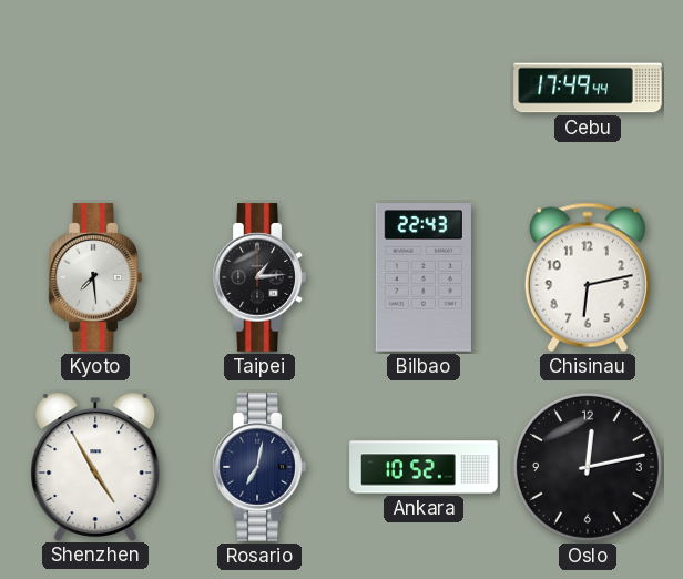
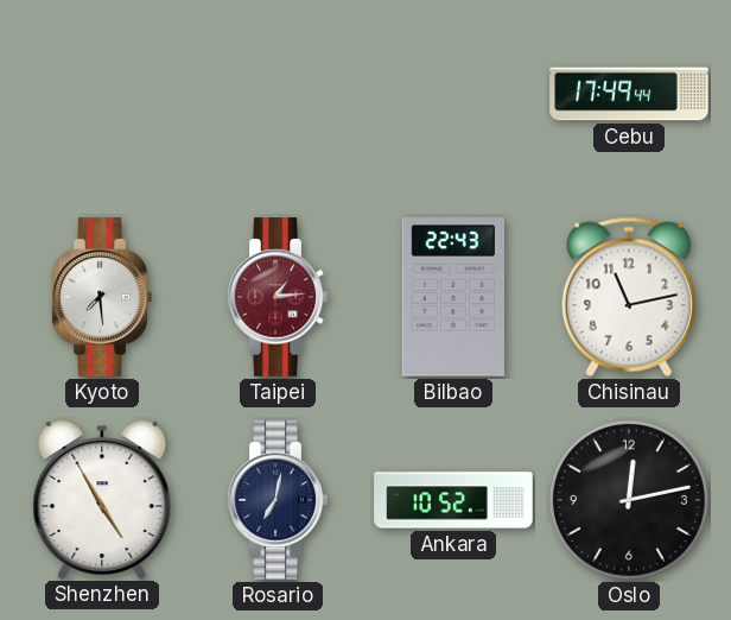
Taipei dial: black -> burgundy (278, 297)
Chisinau: 6:13 -> 11:13 (629, 297)
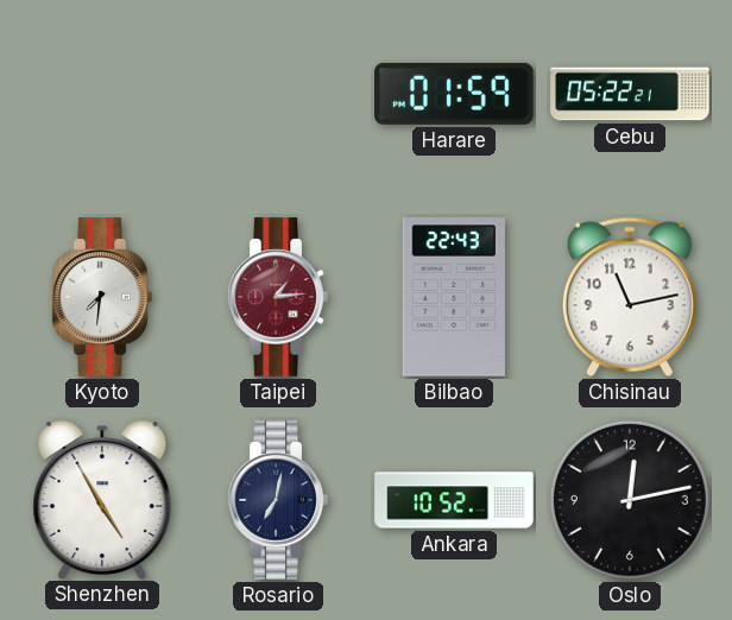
Harare: none -> 01:59 (454, 94)
Cebu: 17:49 -> 05:22 (630, 94)
Kyoto: 7:29 -> 7:31 (102, 297)
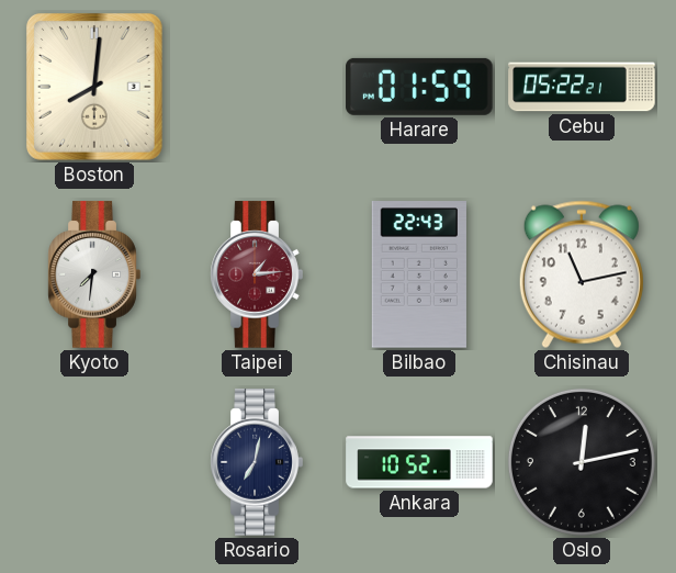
Boston: none -> 8:01 (94, 87)
Shenzhen: 4:55 -> none (102, 499)
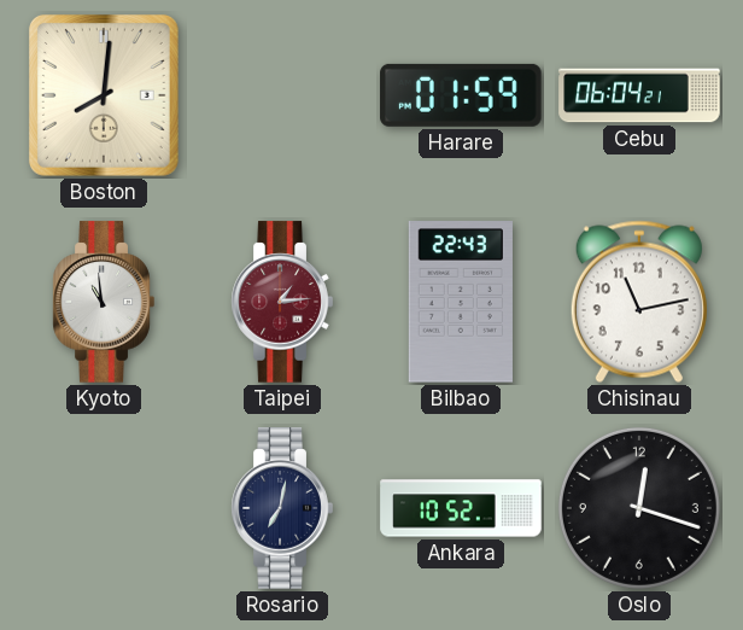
Cebu: 05:22 -> 06:04 (639, 95)
Kyoto: 7:31 -> 10:59 (104, 302)
Oslo: 12:13 -> 12:18 (639, 508)
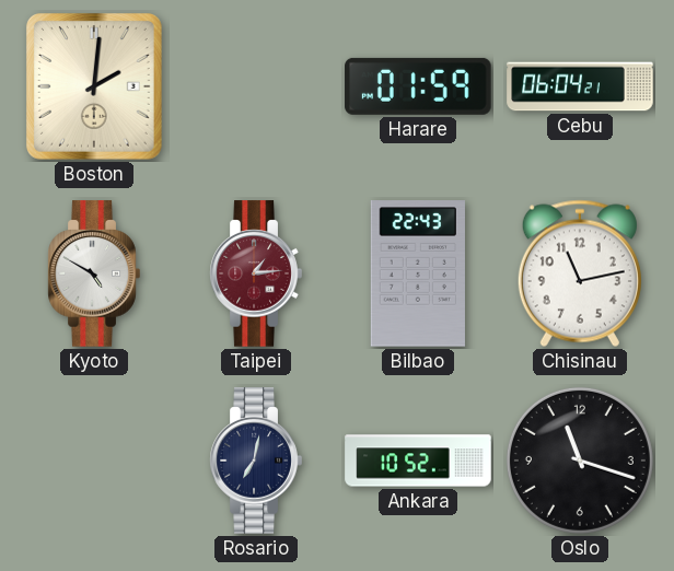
Boston: 8:01 -> 2:01 (94, 86)
Kyoto: 10:59 -> 4:50 (94, 273)
Oslo: 12:18 -> 11:18 (580, 461)
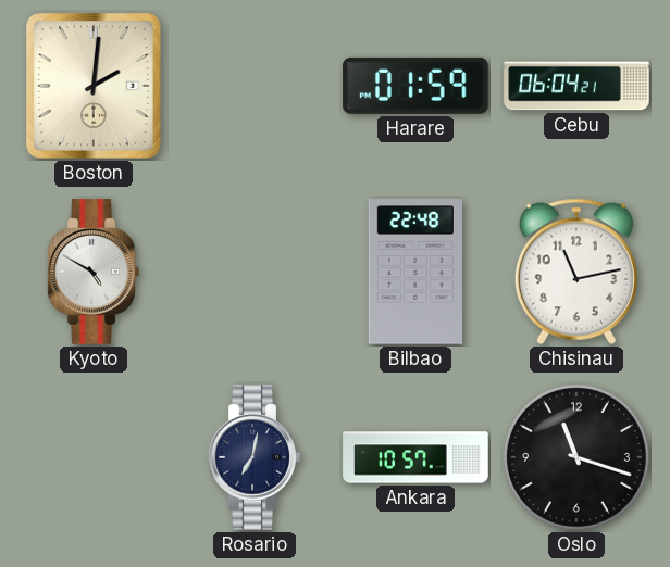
Taipei: 1:14 -> none (256, 273)
Bilbao: 22:43 -> 22:48 (415, 272)
Ankara: 10:52 -> 10:57 (415, 457)
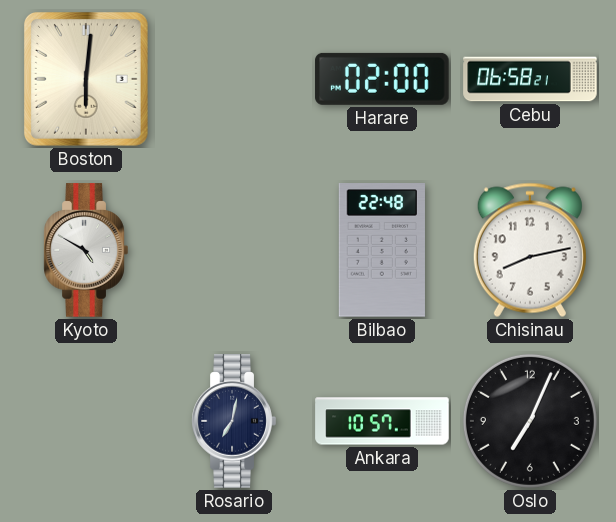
Boston: 2:01 -> 6:01 (86, 79)
Harare: 01:59 -> 02:00 (382, 79)
Cebu: 06:04 -> 06:58 (530, 79)
Chisinau: 11:13 -> 8:13 (530, 250)
Oslo: 11:18 -> 7:04 (530, 421)
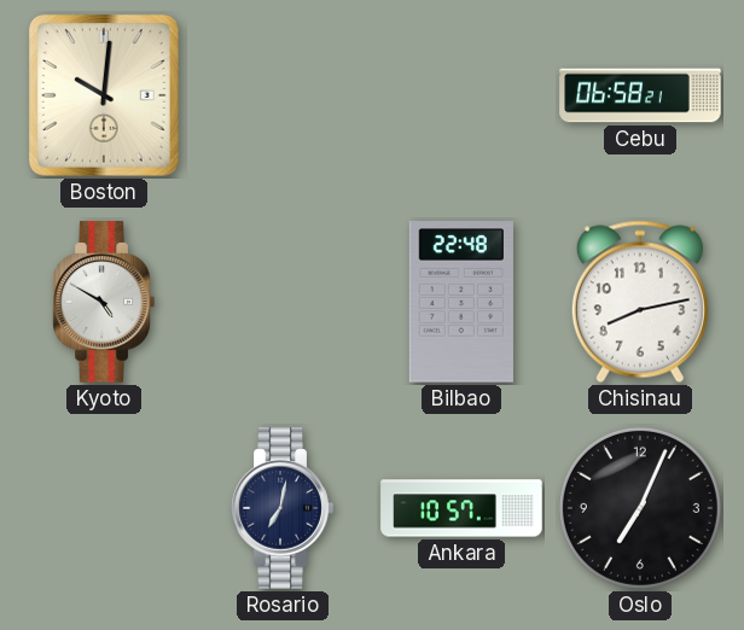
Boston: 6:01 -> 10:01 (104, 95)
Harare: 02:00 -> none (382, 79)
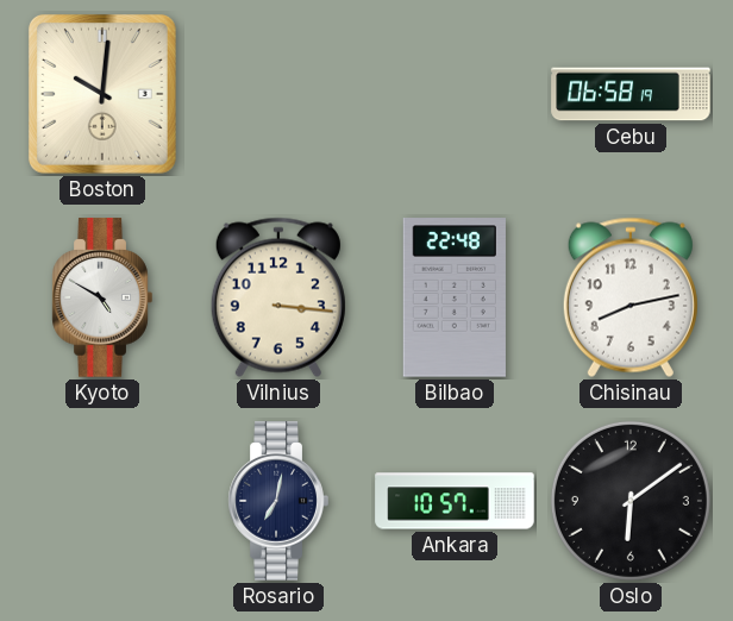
Cebu: 06:58:21 -> 06:58:19 (631, 94)
Vilnius: none -> 3:16 (278, 297)
Oslo: 7:04 -> 6:09 (631, 501)
